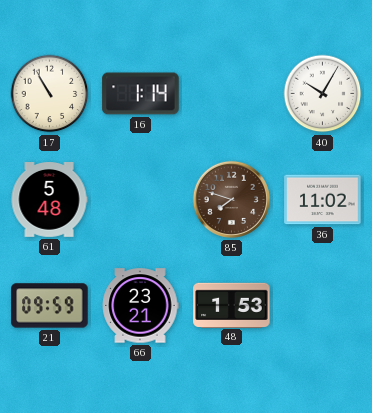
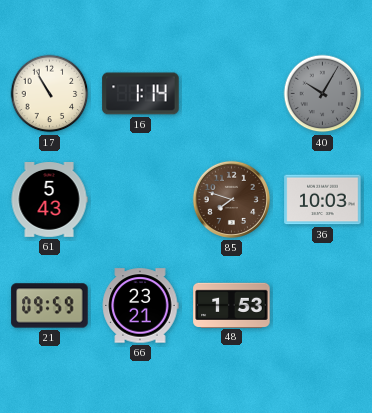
40 dial: white -> grey (323, 94)
61: 5:48 -> 5:43 (49, 200)
36: 11:02 -> 10:03 (323, 200)
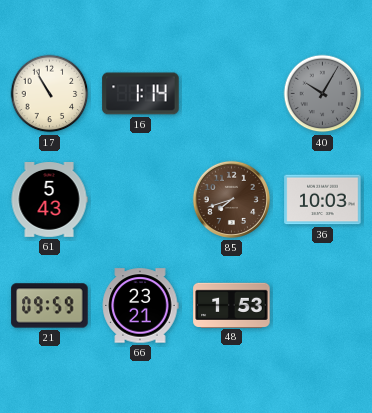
85: 7:48 -> 7:42 (231, 199)
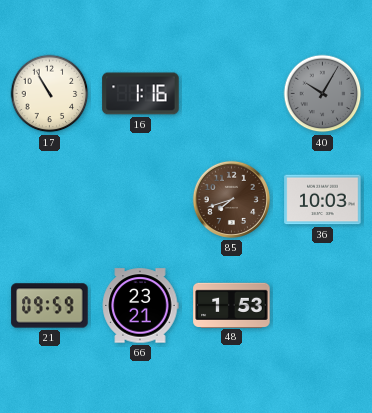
16: 1:14 -> 1:16 (141, 94)
61: 5:43 -> none (49, 200)
